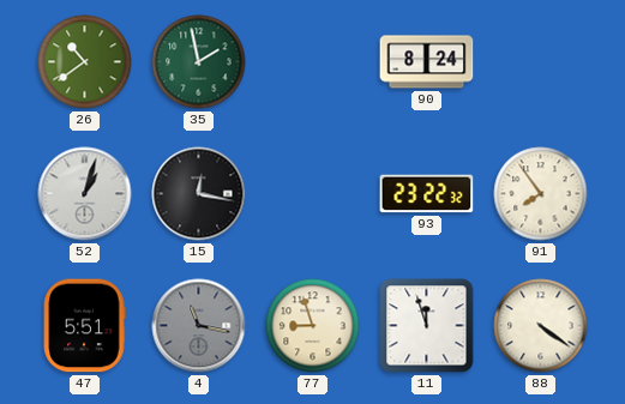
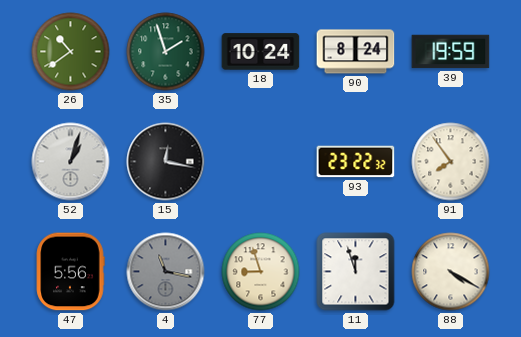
35: 1:58 -> 1:57 (166, 52)
18: none -> 10:24 (261, 52)
39: none -> 19:59 (451, 52)
47: 5:51 -> 5:56 (70, 272)
88: 4:21 -> 4:20 (451, 272)
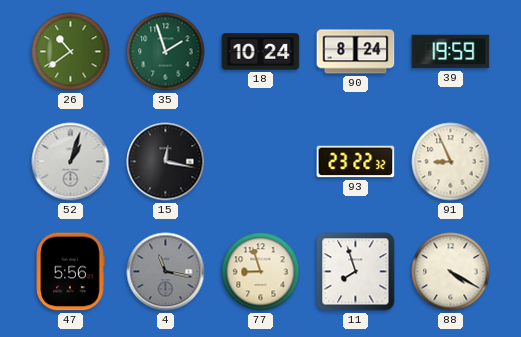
91: 7:54 -> 8:56 (451, 162)
11: 11:57 -> 7:57 (356, 272)
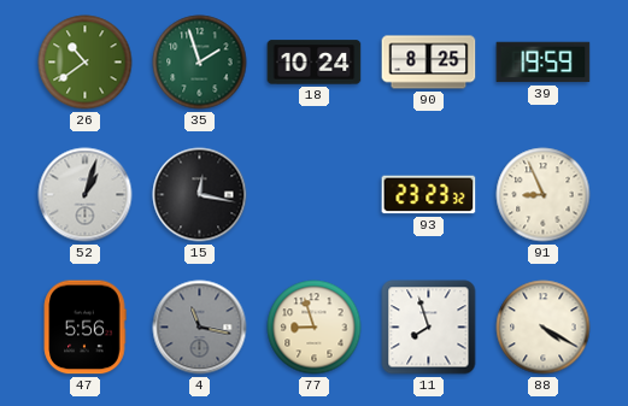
90: 8:24 -> 8:25 (429, 63)
93: 23:22 -> 23:23 (429, 195)
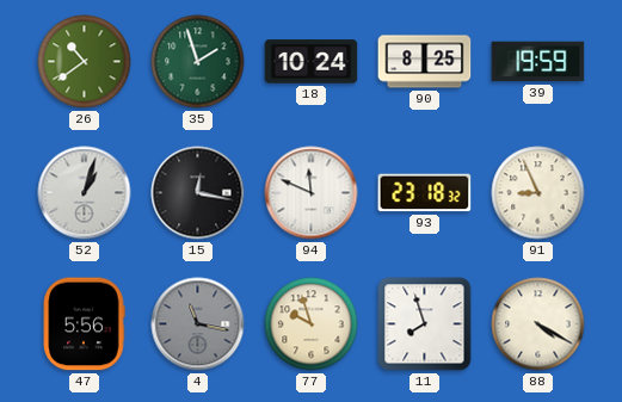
94: none -> 11:49 (312, 193)
93: 23:23 -> 23:18 (425, 193)
77: 8:57 -> 9:57 (312, 324)
